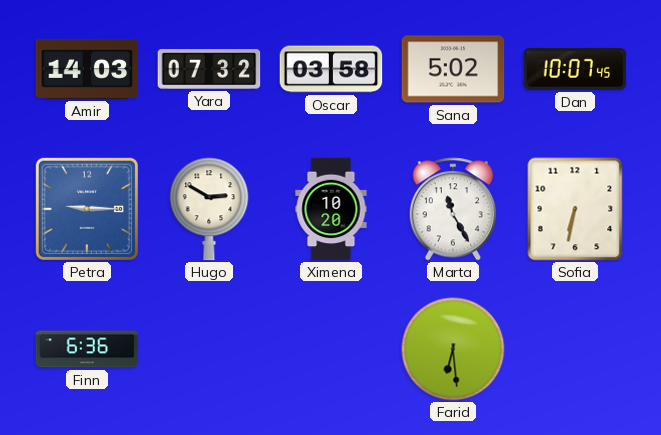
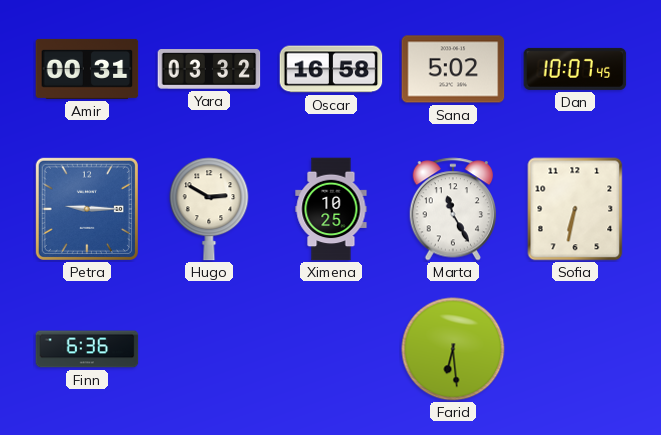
Amir: 14:03 -> 00:31 (87, 69)
Yara: 07:32 -> 03:32 (209, 69)
Oscar: 03:58 -> 16:58 (331, 69)
Ximena: 10:20 -> 10:25 (331, 209)
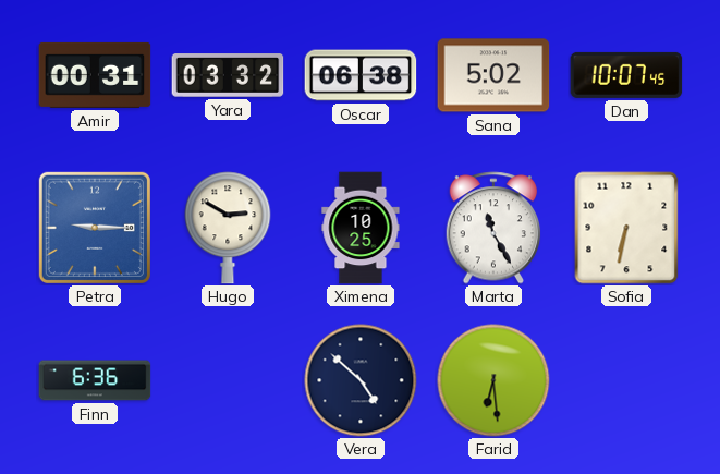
Oscar: 16:58 -> 06:38 (361, 75)
Vera: none -> 4:52 (361, 380)
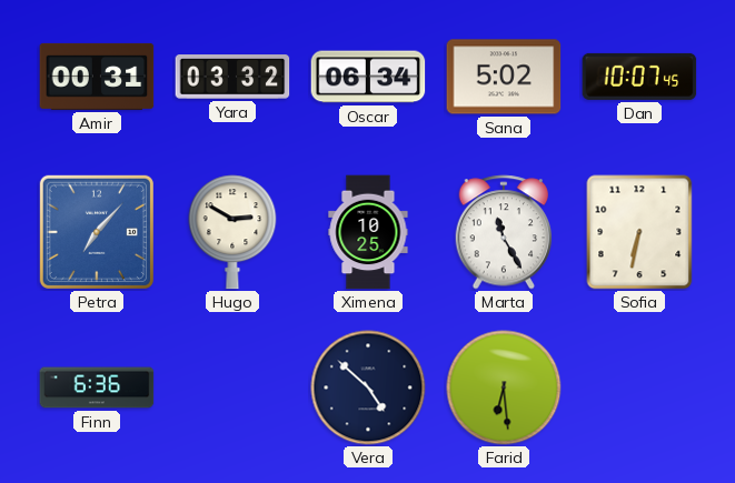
Oscar: 06:38 -> 06:34 (368, 77)
Petra: 9:15 -> 7:07 (97, 232)
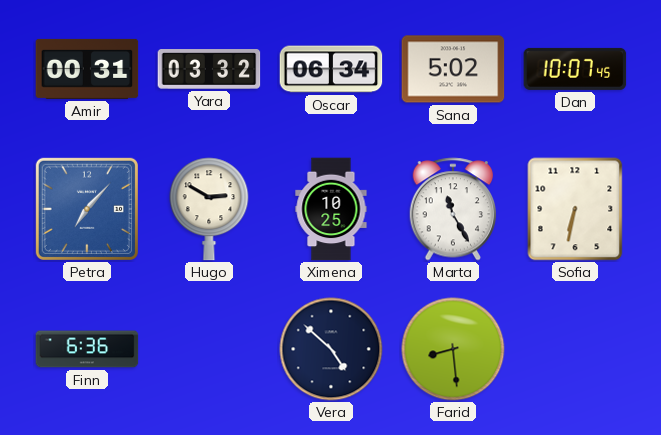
Farid: 6:29 -> 8:29 (453, 349)
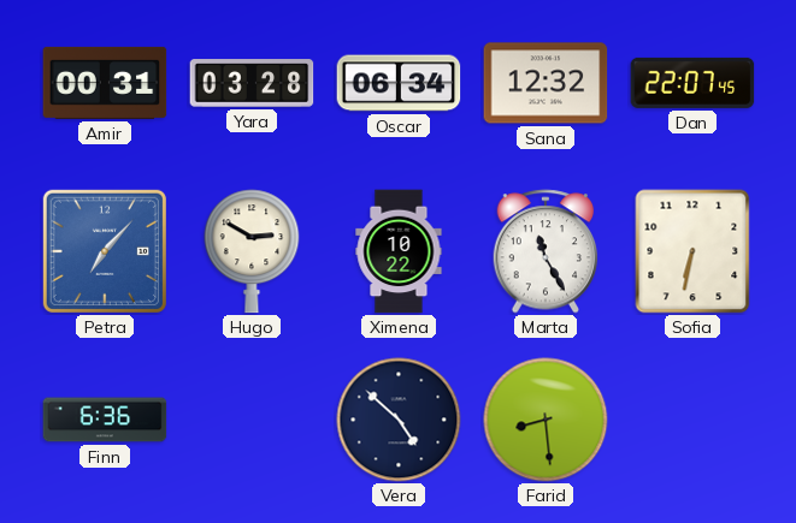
Yara: 03:32 -> 03:28 (252, 83)
Sana: 5:02 -> 12:32 (546, 83)
Dan: 10:07 -> 22:07 (692, 83)
Ximena: 10:25 -> 10:22 (399, 251)
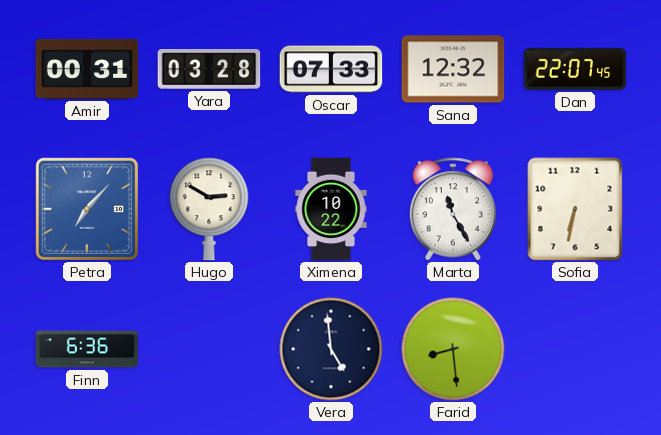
Oscar: 06:34 -> 07:33 (331, 69)
Vera: 4:52 -> 4:59 (331, 349)
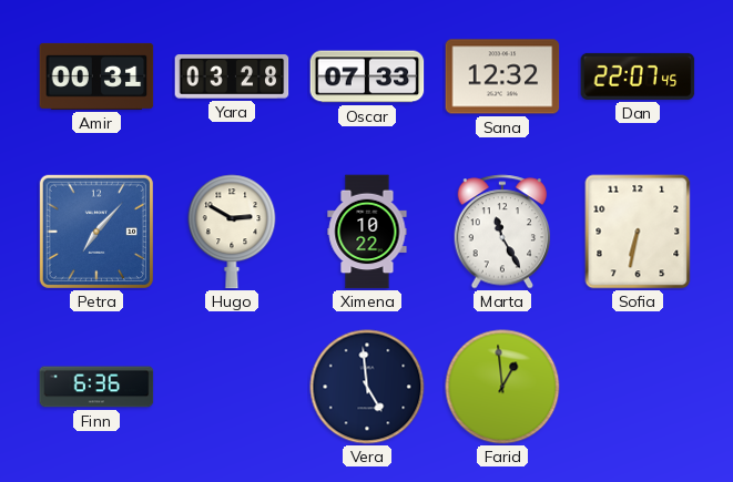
Farid: 8:29 -> 12:59 (502, 387)
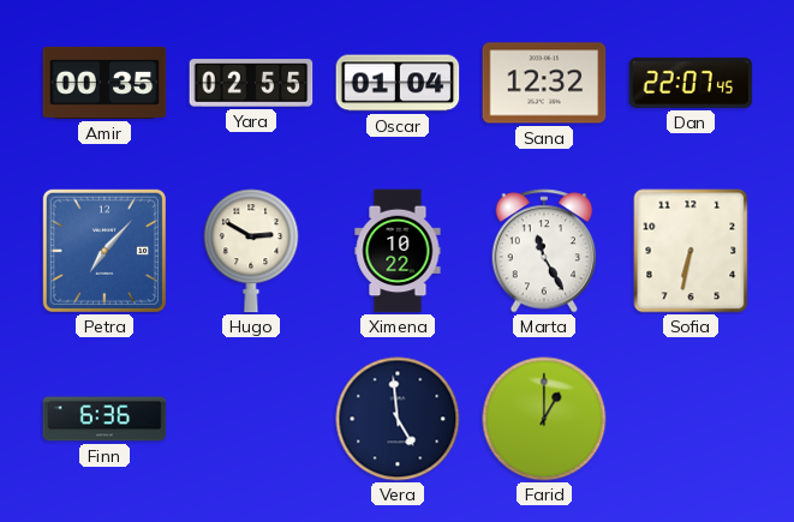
Amir: 00:31 -> 00:35 (105, 83)
Yara: 03:28 -> 02:55 (251, 83)
Oscar: 07:33 -> 01:04 (398, 83)
Farid: 12:59 -> 1:00 (544, 419)
